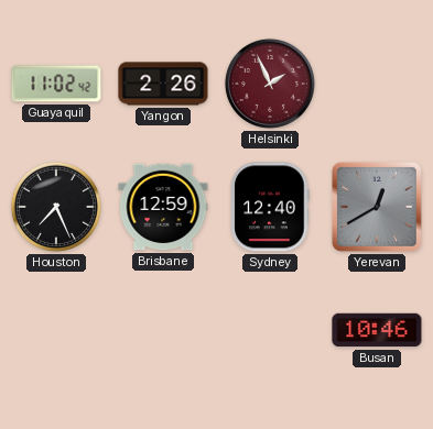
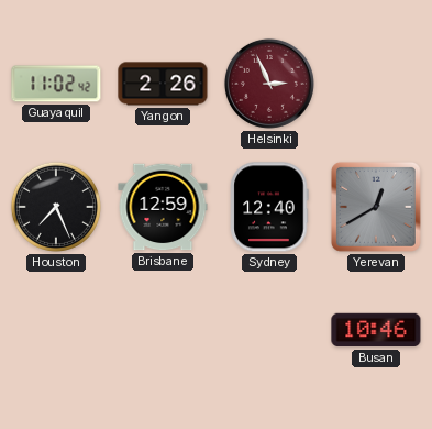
Helsinki: 1:56 -> 2:56 (269, 84)
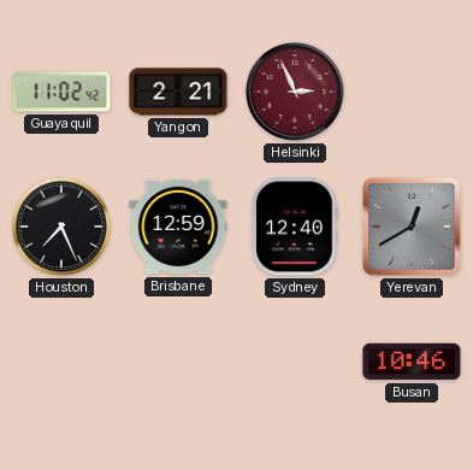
Yangon: 2:26 -> 2:21 (178, 92)
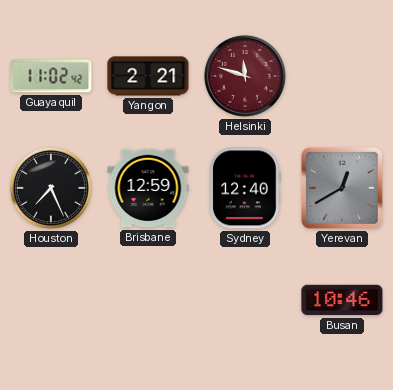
Helsinki: 2:56 -> 11:48 (245, 76)
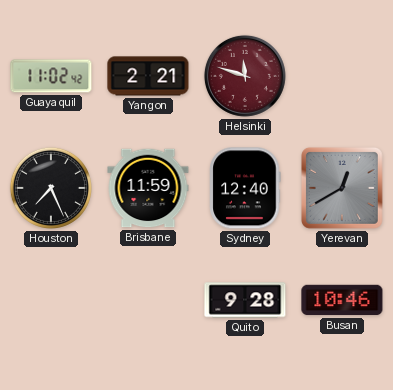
Brisbane: 12:59 -> 11:59 (148, 188)
Quito: none -> 9:28 (245, 300)
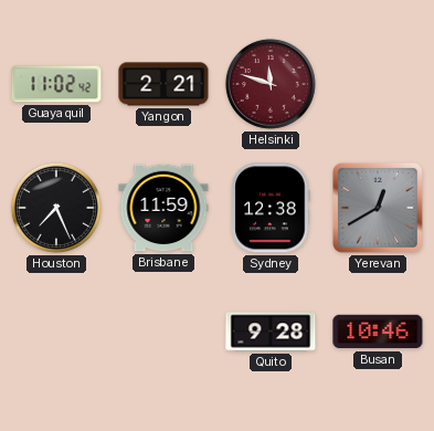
Sydney: 12:40 -> 12:38 (271, 208)
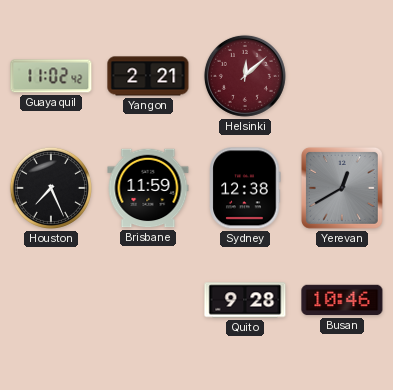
Helsinki: 11:48 -> 12:08 (245, 76)
